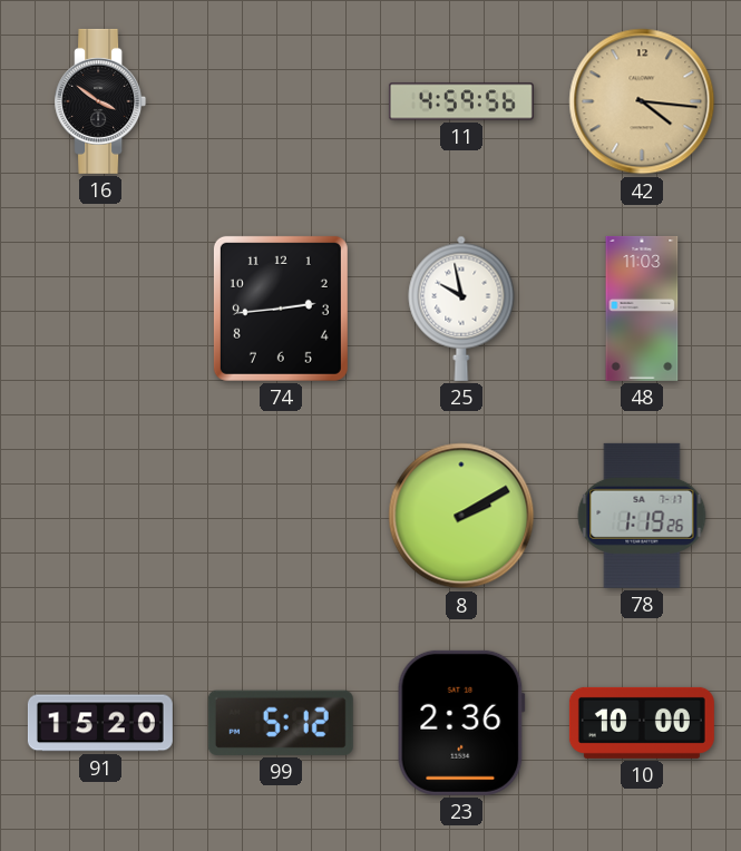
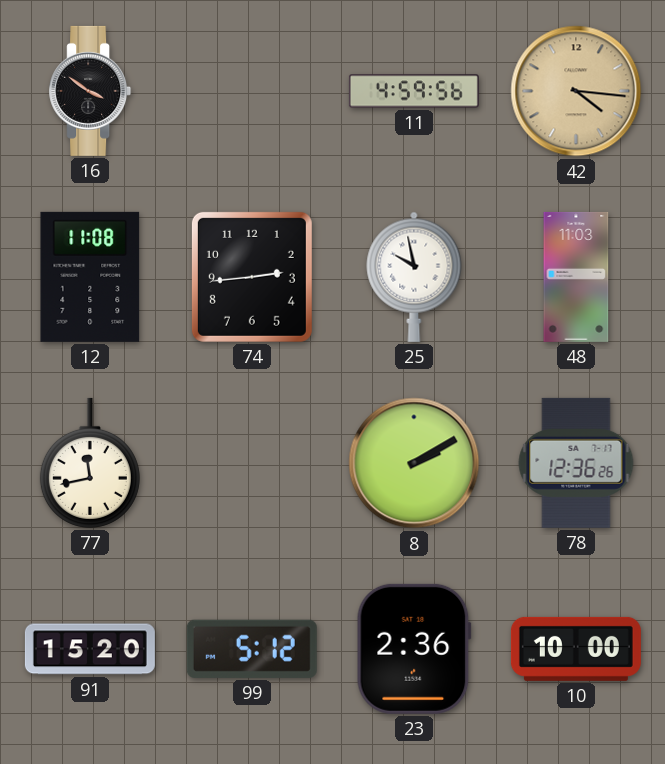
12: none -> 11:08 (90, 277)
77: none -> 11:43 (90, 463)
78: 1:19 -> 12:36 (576, 463)
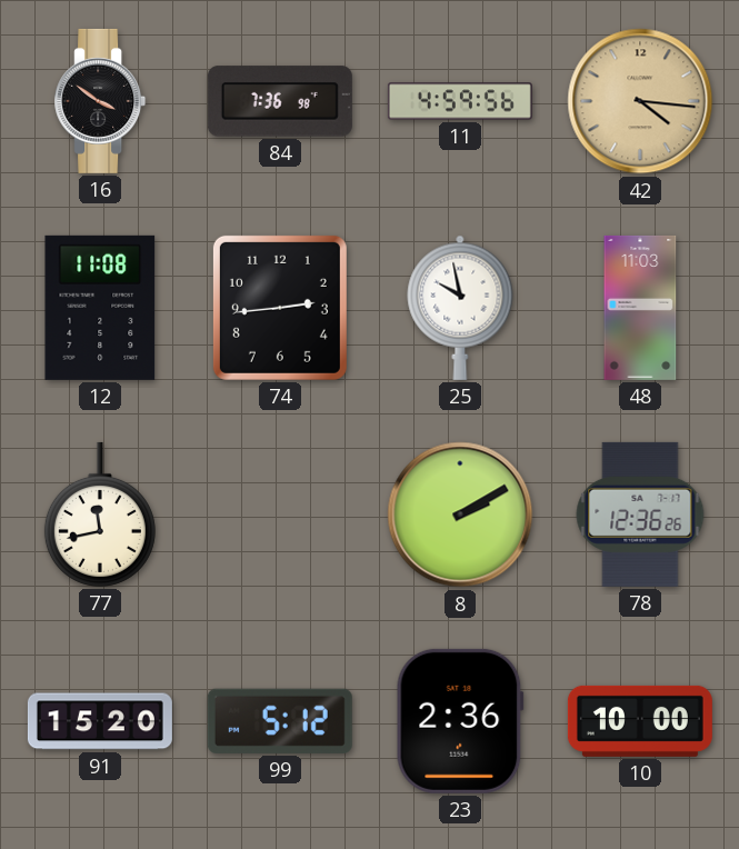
84: none -> 7:36 (280, 101)
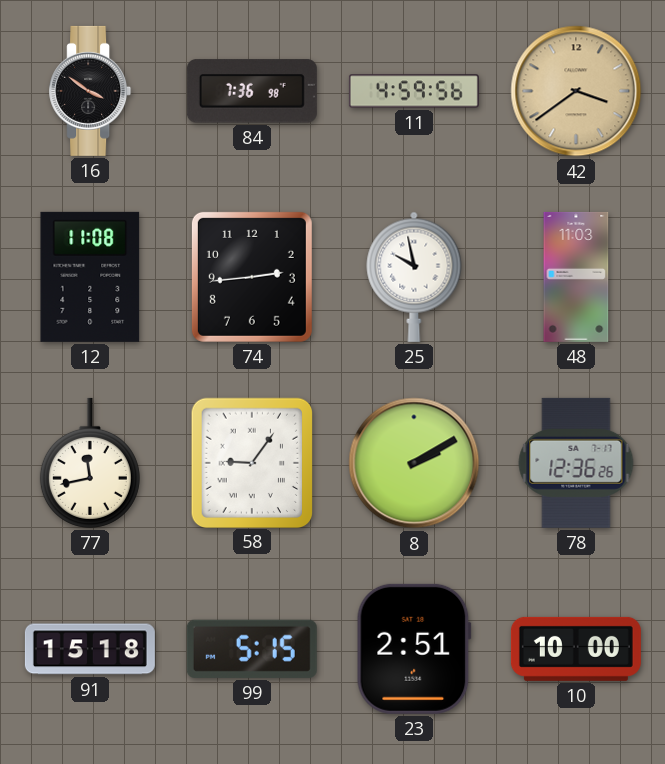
42: 4:16 -> 3:39 (576, 91)
58: none -> 9:06 (251, 462)
91: 15:20 -> 15:18 (90, 649)
99: 5:12 -> 5:15 (252, 649)
23: 2:36 -> 2:51 (414, 649)
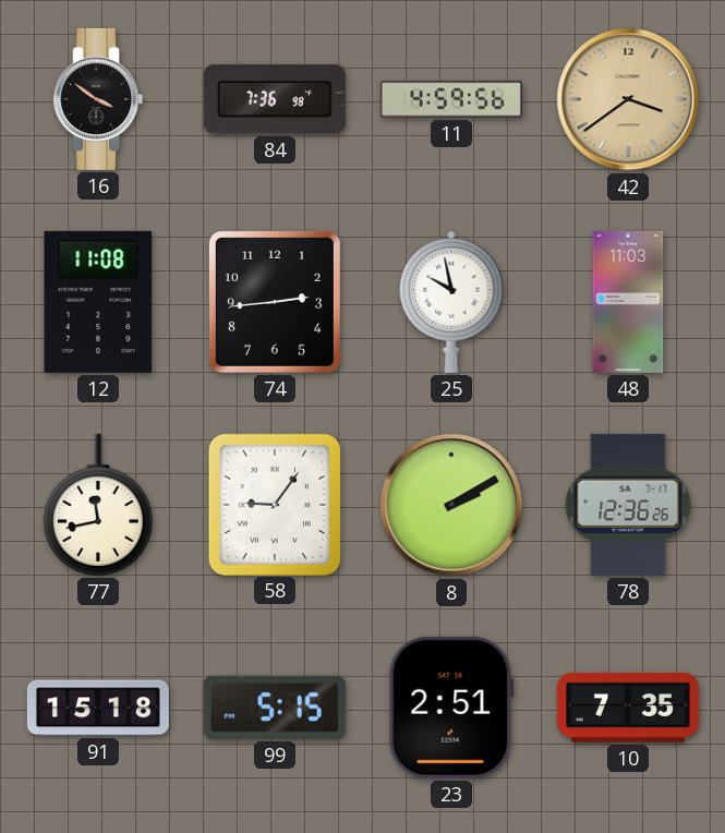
10: 10:00 -> 7:35 (628, 708)
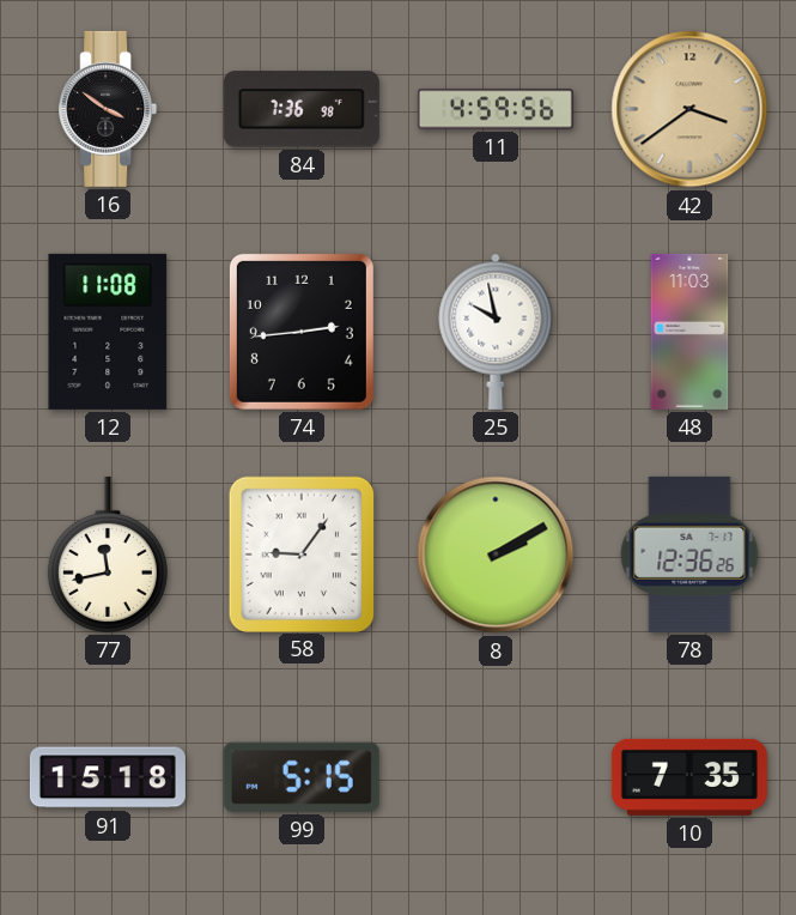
23: 2:51 -> none (451, 708)
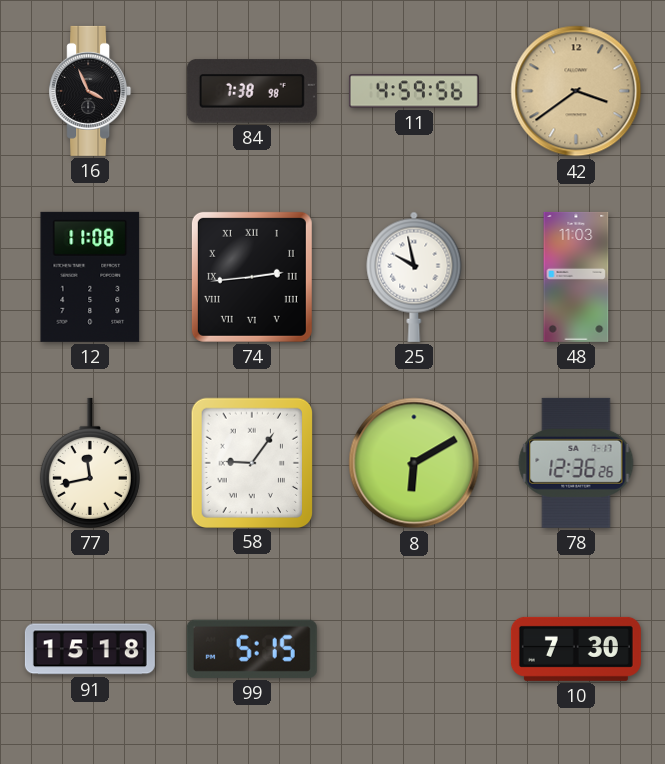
16: 3:51 -> 3:56 (90, 91)
84: 7:36 -> 7:38 (252, 91)
74 numerals: Arabic -> Roman (252, 277)
8: 2:10 -> 6:10 (414, 463)
10: 7:35 -> 7:30 (576, 649)
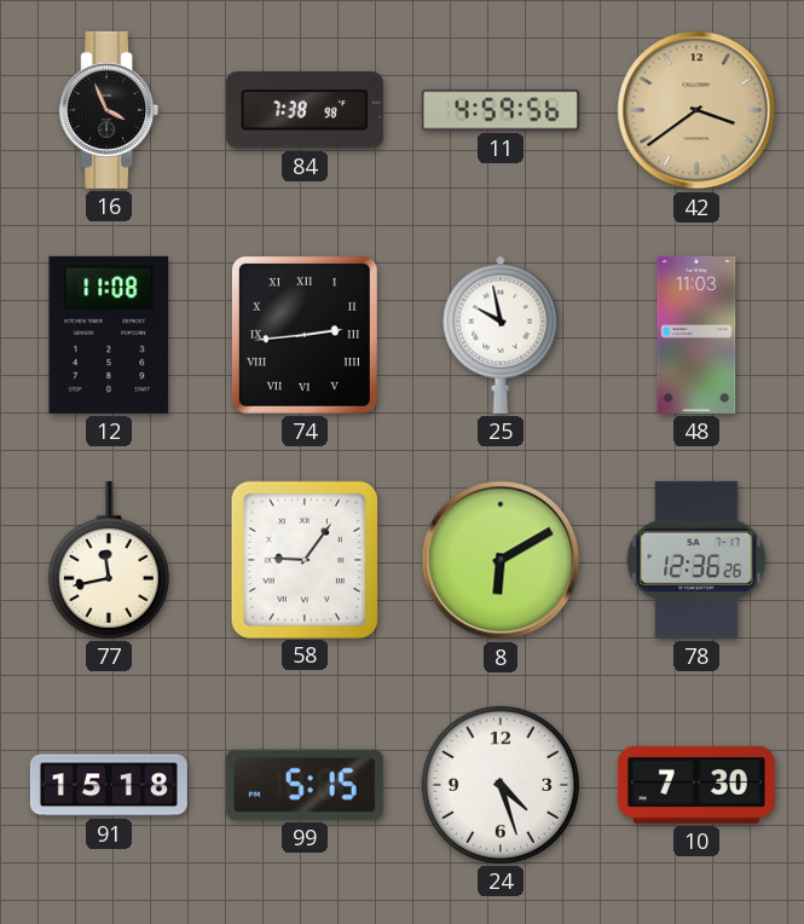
24: none -> 4:27 (501, 785)
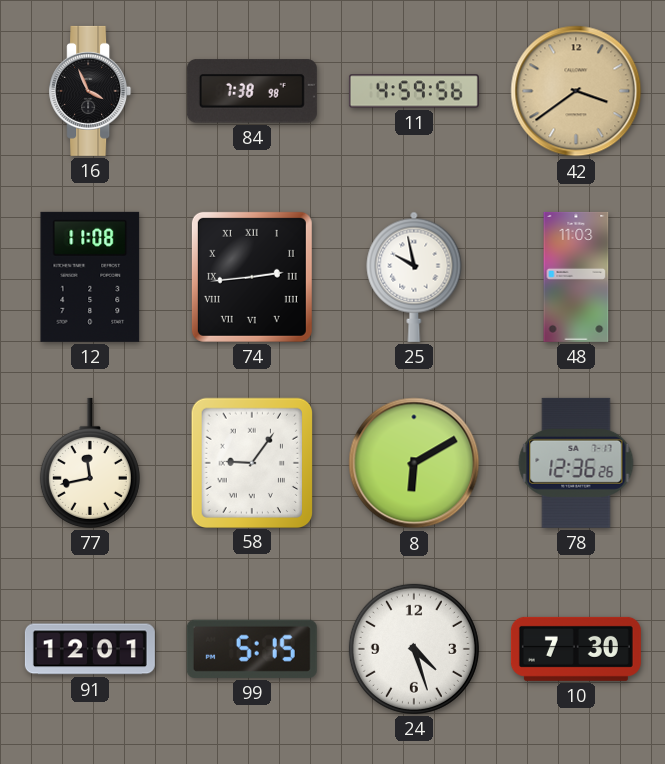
91: 15:18 -> 12:01 (90, 649)
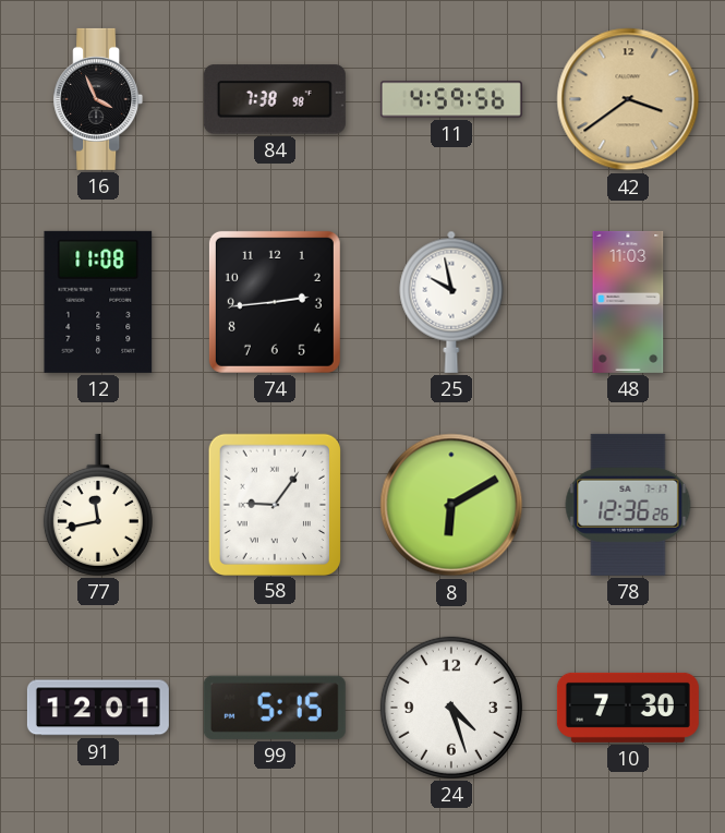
74 numerals: Roman -> Arabic (275, 302)
